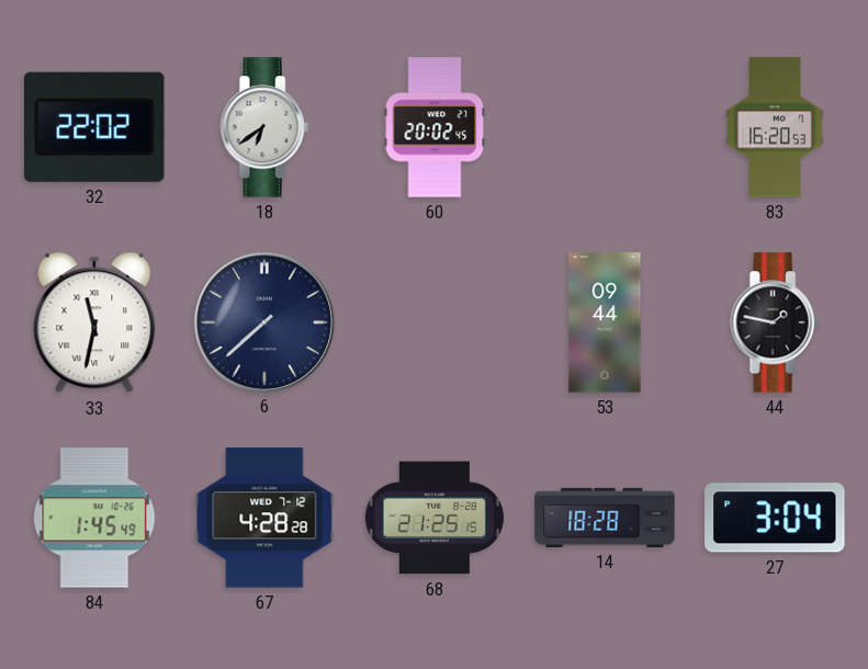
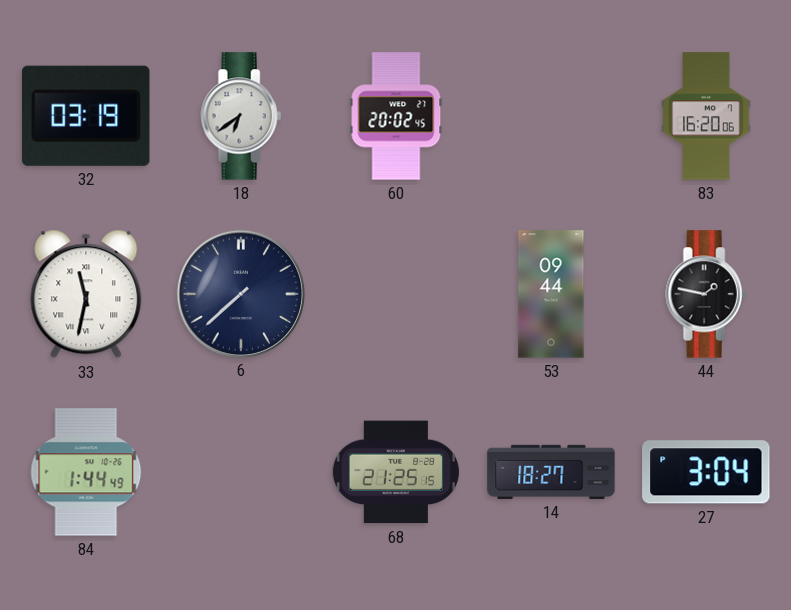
32: 22:02 -> 03:19 (86, 116)
83: 16:20:53 -> 16:20:06 (706, 116)
84: 1:45 -> 1:44 (86, 472)
67: 4:28 -> none (264, 518)
14: 18:28 -> 18:27 (551, 472)
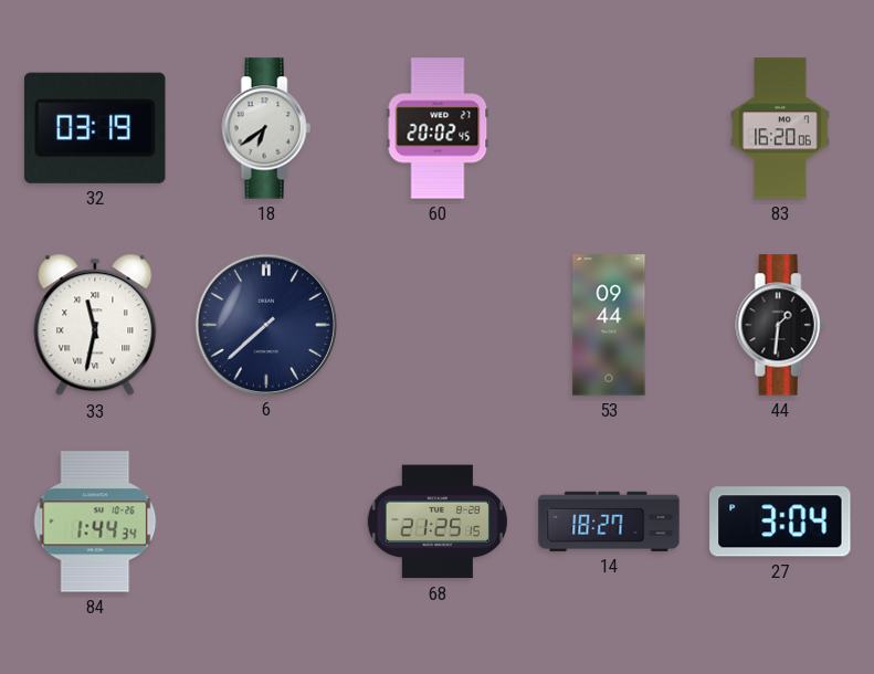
44: 1:47 -> 1:31 (780, 325)
84: 1:44:49 -> 1:44:34 (95, 522)
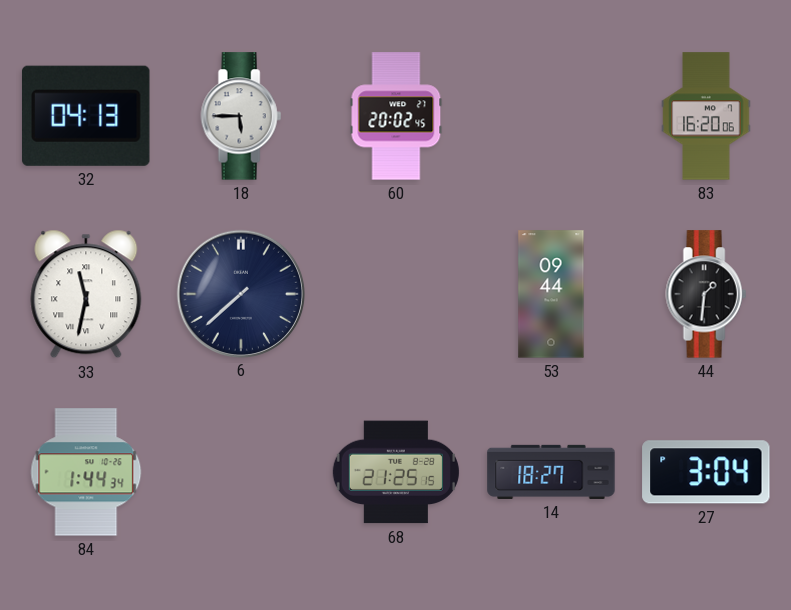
32: 03:19 -> 04:13 (86, 116)
18: 6:39 -> 5:45 (241, 116)
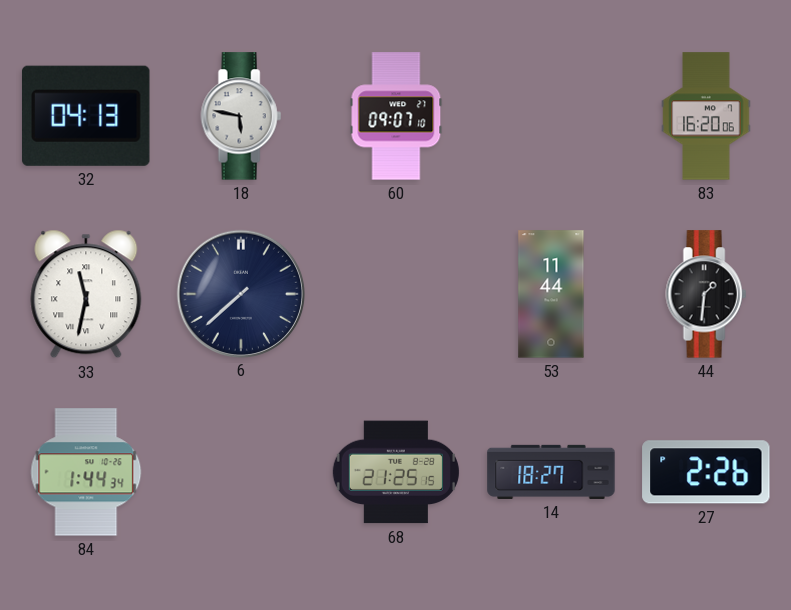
18: 5:45 -> 5:47 (241, 116)
60: 20:02 -> 09:07 (396, 116)
53: 09:44 -> 11:44 (551, 294)
27: 3:04 -> 2:26 (706, 472)
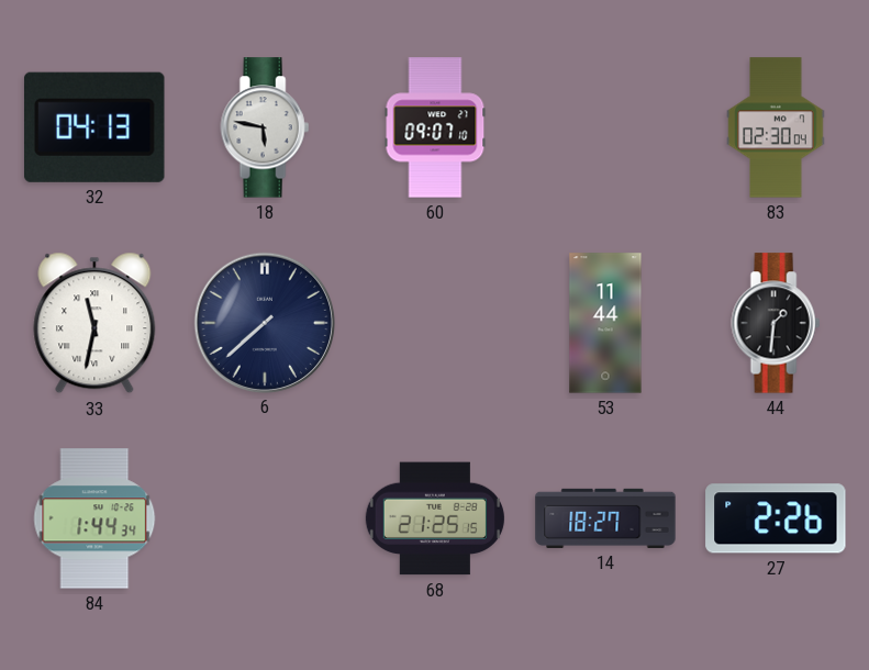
83: 16:20 -> 02:30 (776, 127)
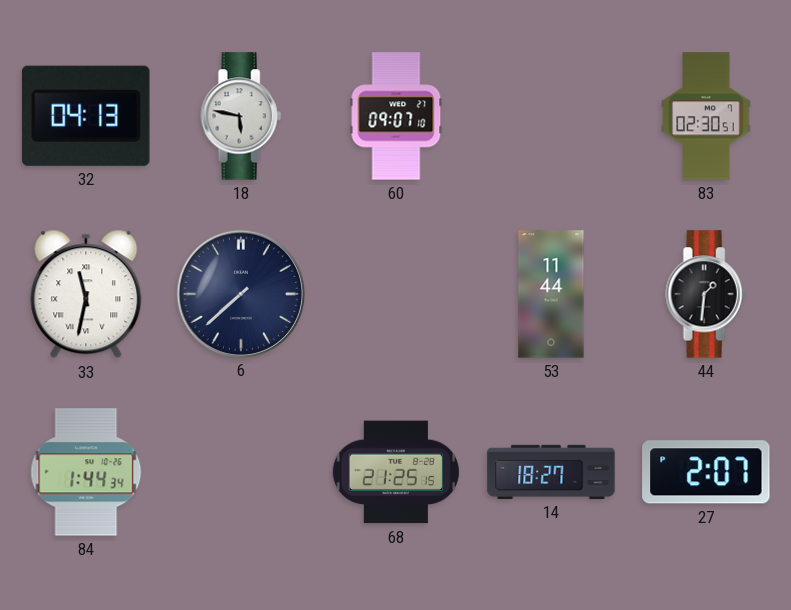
83: 02:30:04 -> 02:30:51 (706, 116)
27: 2:26 -> 2:07 (706, 472)
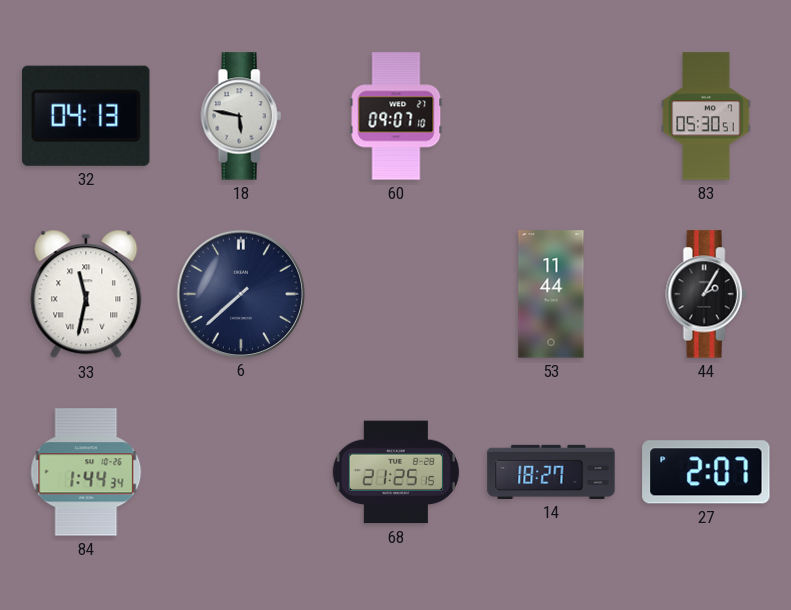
83: 02:30 -> 05:30 (706, 116)
44: 1:31 -> 2:05 (706, 294)
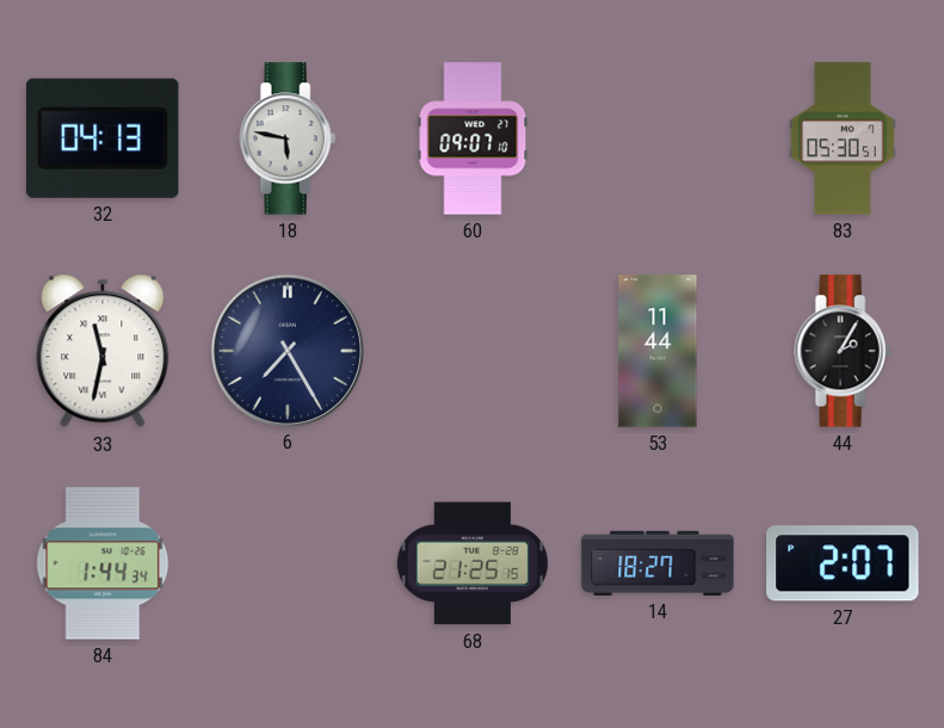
6: 7:38 -> 7:25 (286, 350)
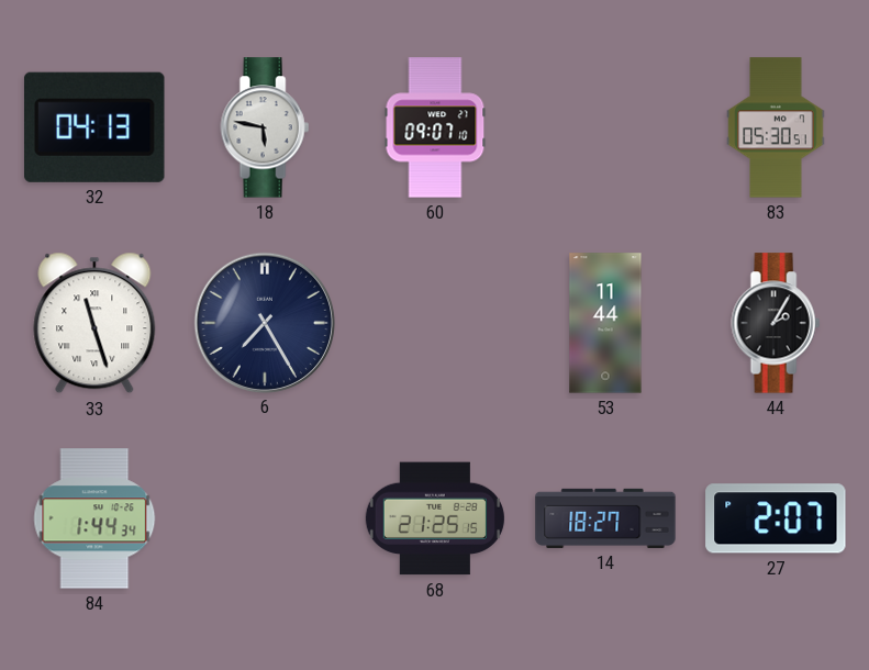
33: 11:32 -> 11:27 (94, 323)
